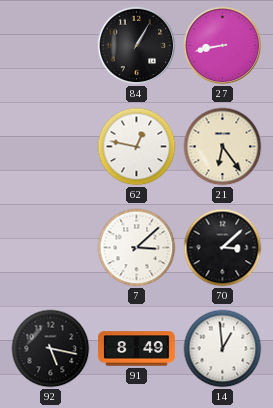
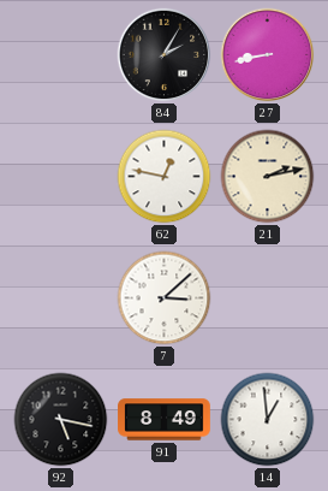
84: 1:05 -> 2:05 (165, 55)
21: 6:24 -> 2:13 (268, 177)
70: 3:08 -> none (223, 248)
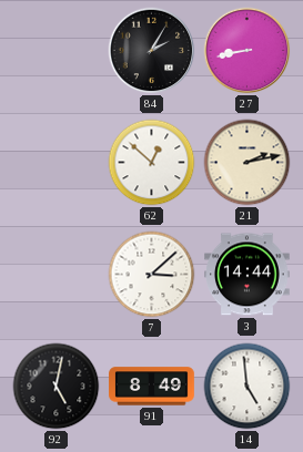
62: 12:47 -> 12:52 (152, 163)
3: none -> 14:44 (248, 275)
92: 5:17 -> 5:02 (57, 387)
14: 12:59 -> 4:59 (248, 387)
